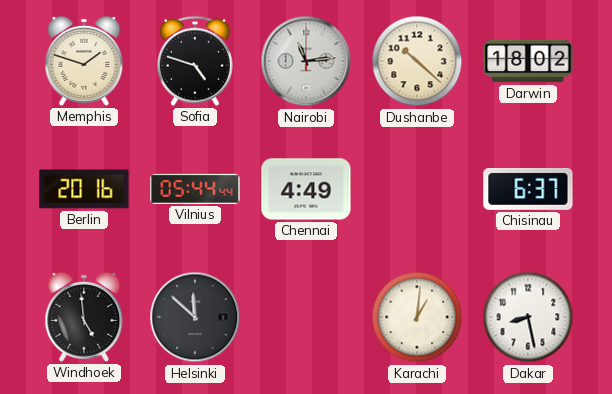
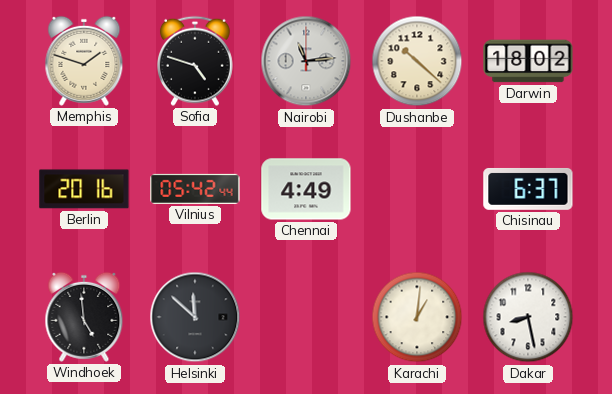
Vilnius: 05:44 -> 05:42 (195, 189)
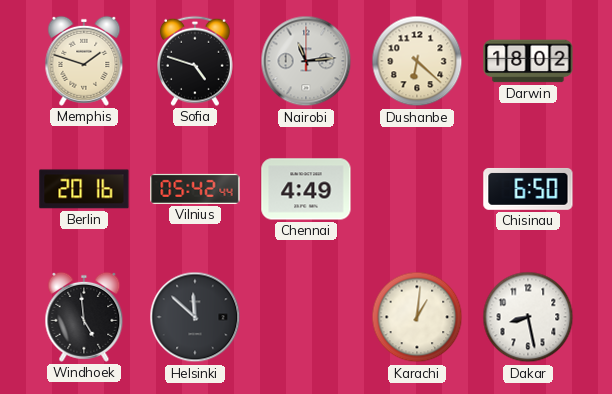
Dushanbe: 10:22 -> 6:22 (417, 61)
Chisinau: 6:37 -> 6:50 (528, 189)
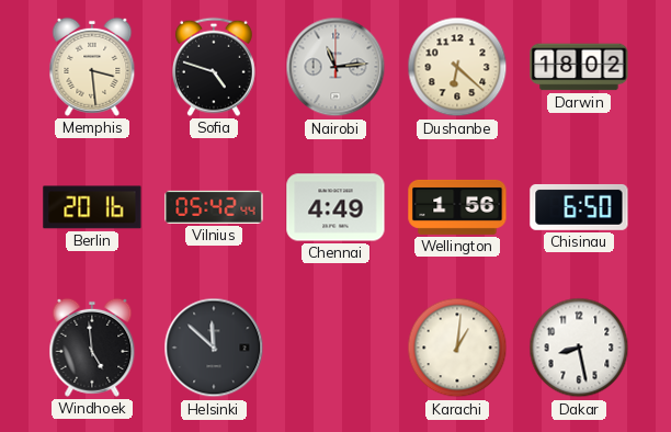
Memphis: 1:48 -> 3:29 (92, 67)
Wellington: none -> 1:56 (457, 207)
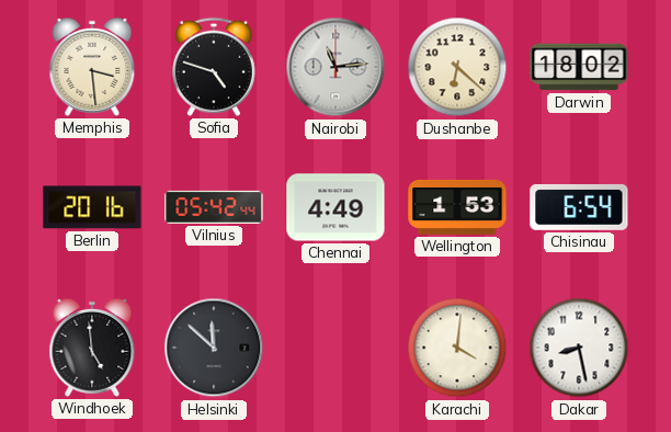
Wellington: 1:56 -> 1:53 (457, 207)
Chisinau: 6:50 -> 6:54 (579, 207)
Karachi: 1:01 -> 4:01 (457, 348)
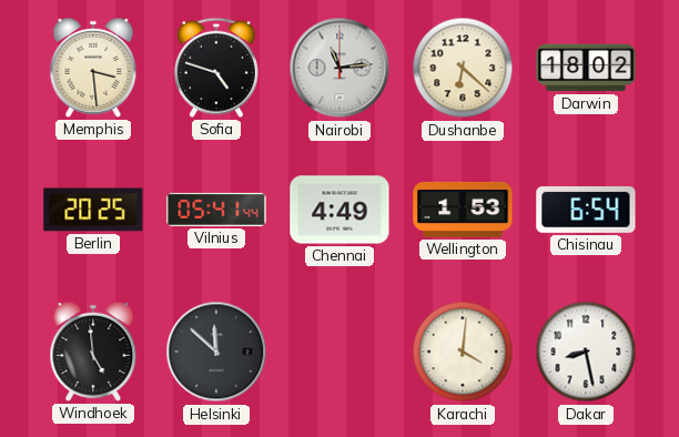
Berlin: 20:16 -> 20:25 (93, 210)
Vilnius: 05:42 -> 05:41 (216, 210)
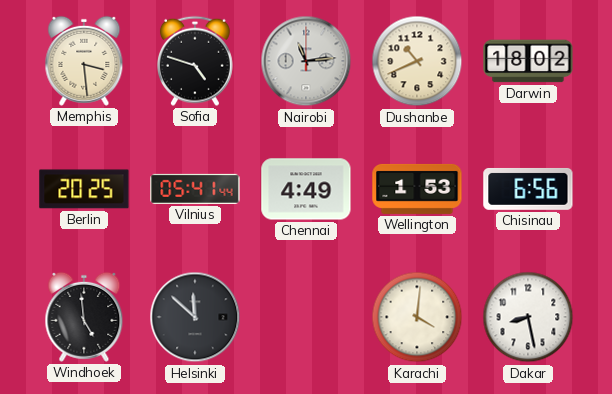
Dushanbe: 6:22 -> 10:41 (417, 61)
Chisinau: 6:54 -> 6:56 (528, 189)
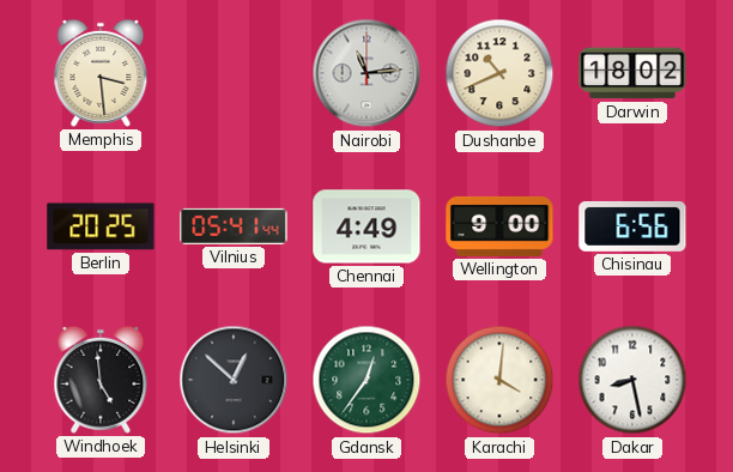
Sofia: 4:48 -> none (195, 61)
Wellington: 1:53 -> 9:00 (499, 226)
Helsinki: 11:52 -> 12:52 (234, 380)
Gdansk: none -> 12:36 (366, 380)
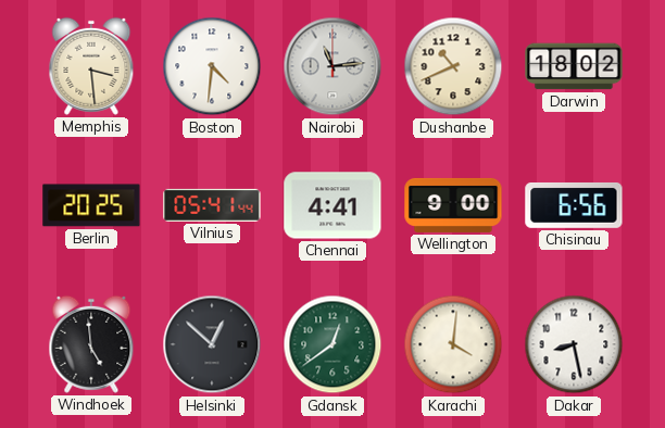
Boston: none -> 4:31 (212, 66)
Chennai: 4:49 -> 4:41 (332, 205)
Gdansk: 12:36 -> 12:39 (332, 344)
